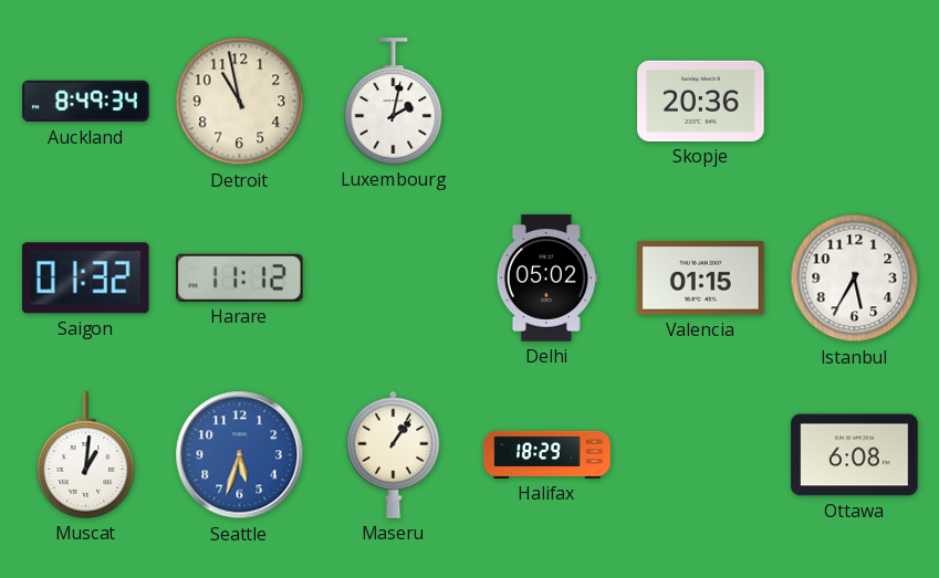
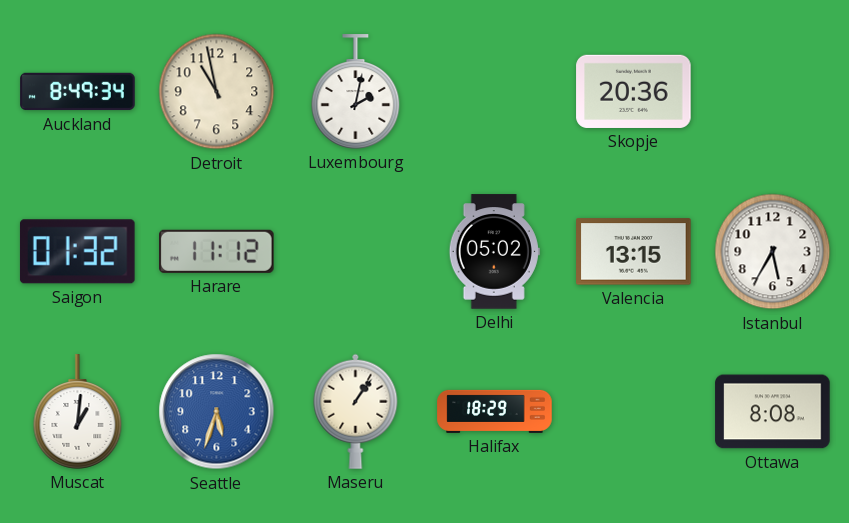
Valencia: 01:15 -> 13:15 (634, 252)
Ottawa: 6:08 -> 8:08 (773, 412)
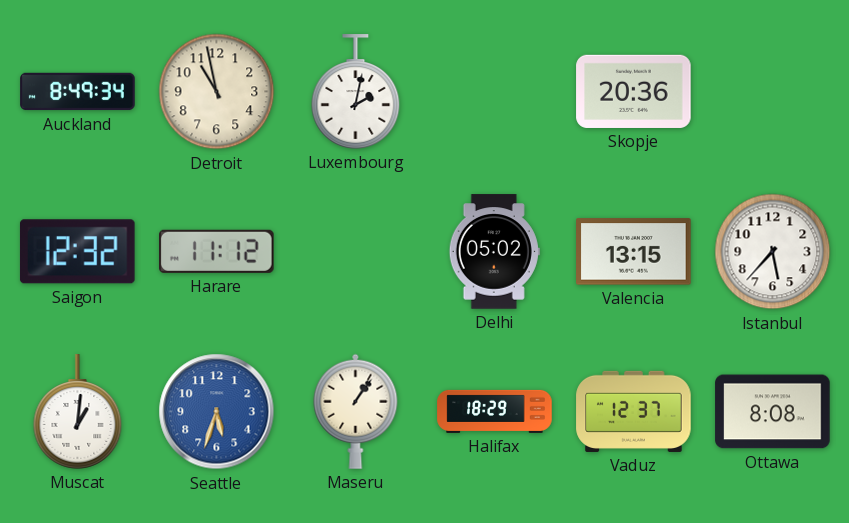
Saigon: 01:32 -> 12:32 (77, 252)
Istanbul: 5:35 -> 5:37 (773, 252)
Vaduz: none -> 12:37 (634, 411)
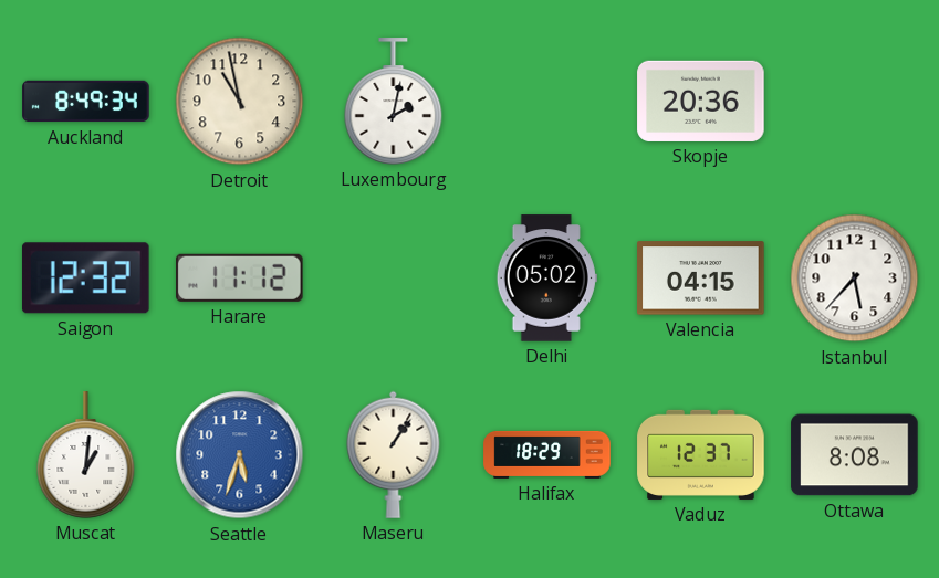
Valencia: 13:15 -> 04:15 (701, 279)
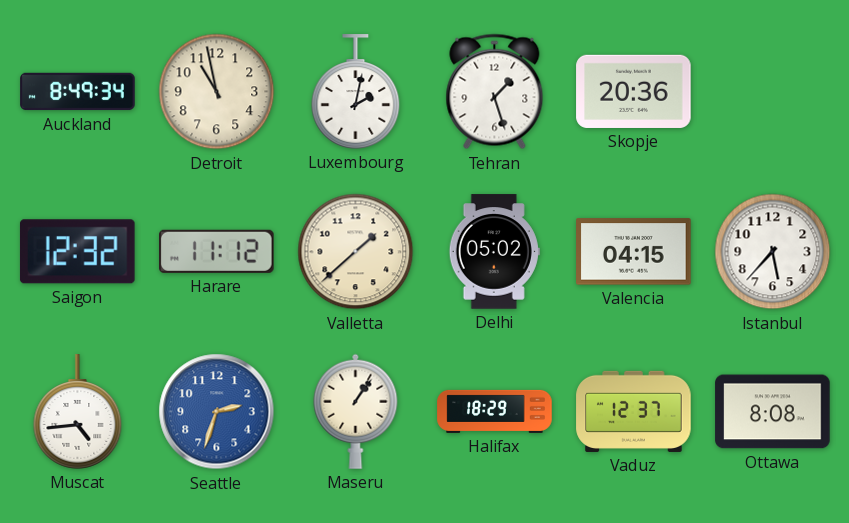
Tehran: none -> 1:27 (495, 92)
Valletta: none -> 1:38 (356, 252)
Muscat: 1:01 -> 4:44 (78, 412)
Seattle: 5:33 -> 2:33 (217, 412)
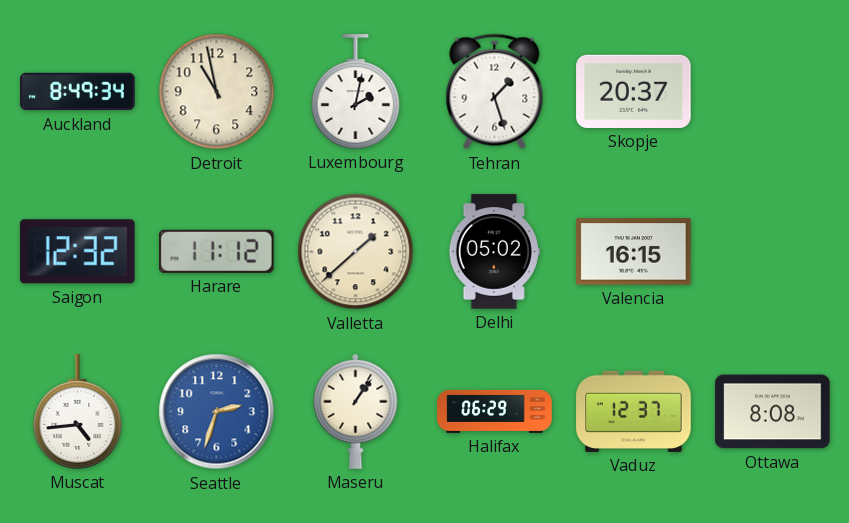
Skopje: 20:36 -> 20:37 (634, 91)
Valencia: 04:15 -> 16:15 (634, 252)
Istanbul: 5:37 -> none (773, 252)
Halifax: 18:29 -> 06:29 (495, 411)
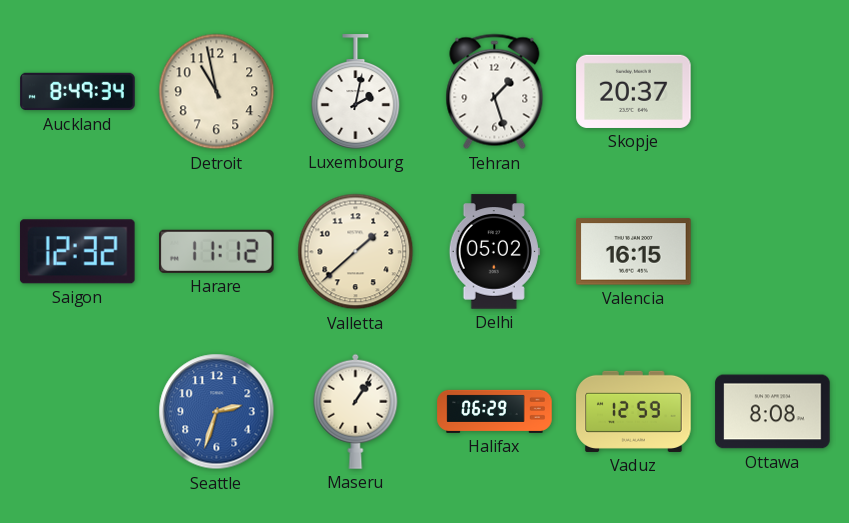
Muscat: 4:44 -> none (78, 412)
Vaduz: 12:37 -> 12:59 (634, 411)
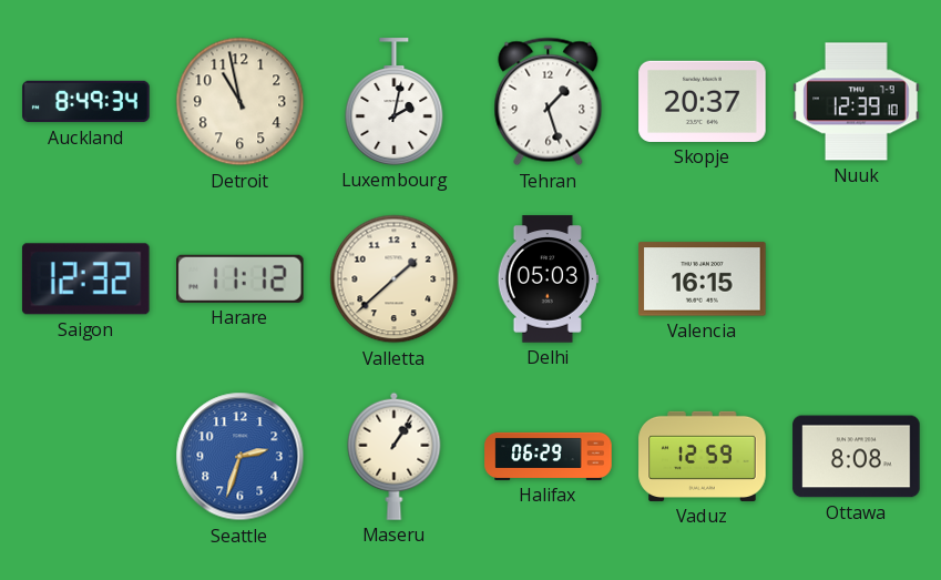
Nuuk: none -> 12:39 (857, 102)
Delhi: 05:02 -> 05:03 (548, 279)
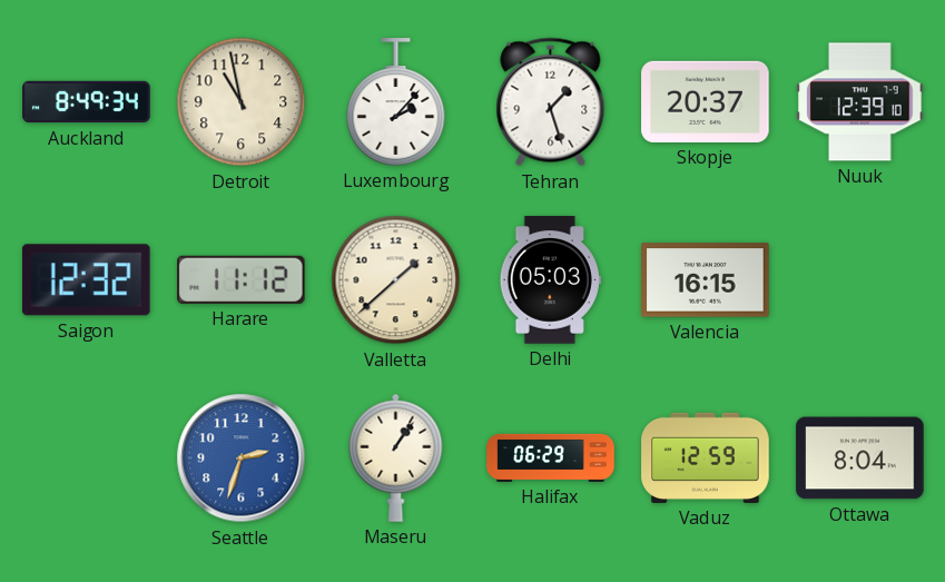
Luxembourg: 2:02 -> 2:07 (396, 102)
Ottawa: 8:08 -> 8:04 (860, 458)
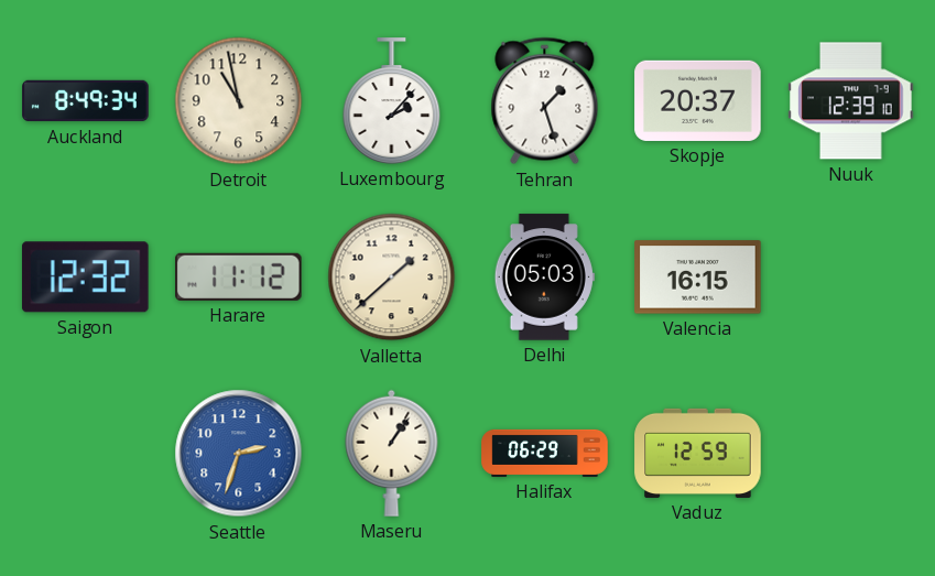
Ottawa: 8:04 -> none (860, 458)
